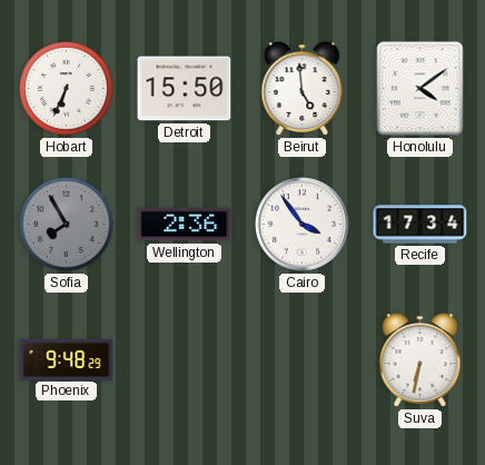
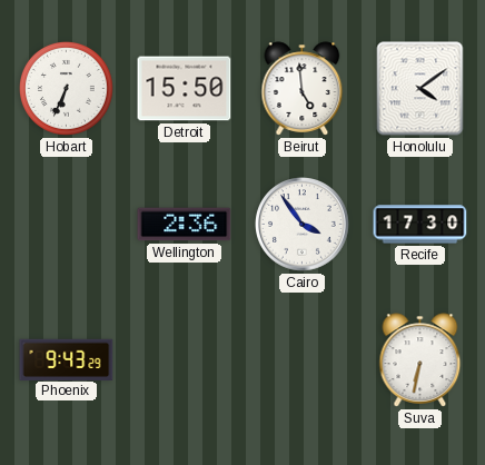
Sofia: 7:55 -> none (66, 224)
Recife: 17:34 -> 17:30 (420, 225)
Phoenix: 9:48 -> 9:43 (67, 359)
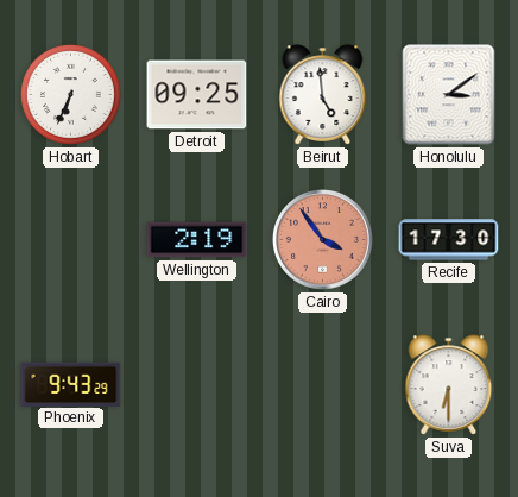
Detroit: 15:50 -> 09:25 (197, 95)
Honolulu: 4:09 -> 3:09 (449, 95)
Wellington: 2:36 -> 2:19 (197, 240)
Cairo dial: white -> salmon (323, 240)
Suva: 6:32 -> 6:30 (449, 385)
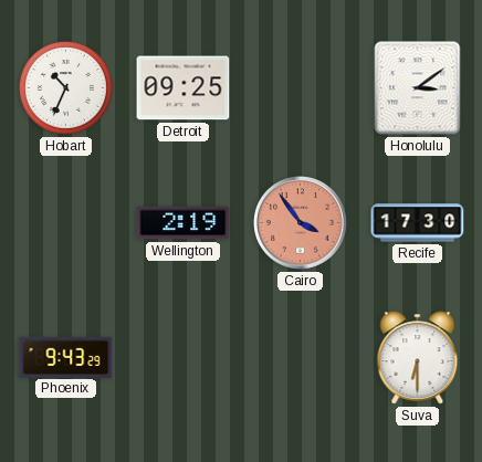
Hobart: 6:34 -> 10:34 (65, 87)
Beirut: 4:59 -> none (323, 95)
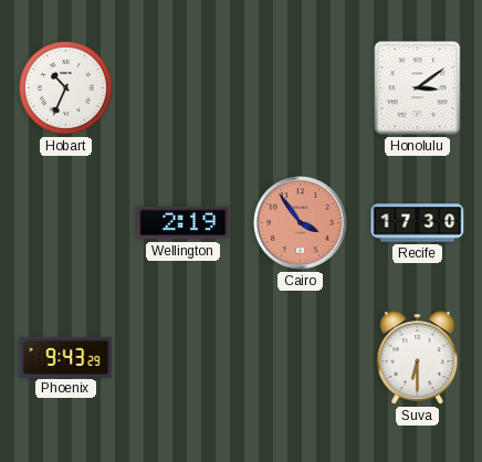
Detroit: 09:25 -> none (184, 88)
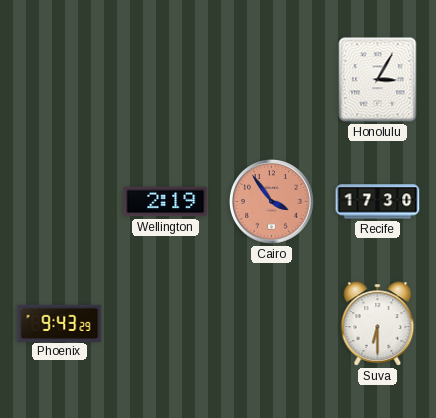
Hobart: 10:34 -> none (65, 87)
Honolulu: 3:09 -> 3:05 (378, 80)
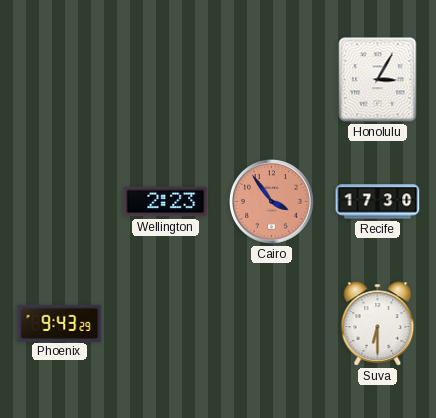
Wellington: 2:19 -> 2:23 (166, 202)
